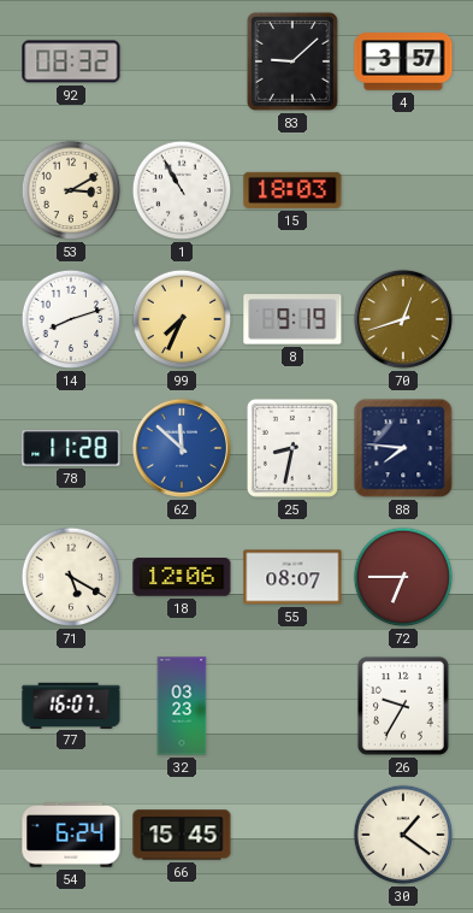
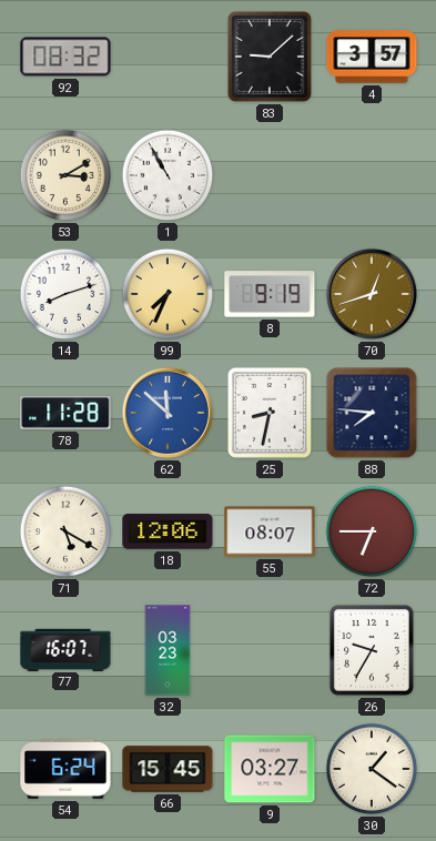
15: 18:03 -> none (292, 190)
9: none -> 03:27 (270, 769)
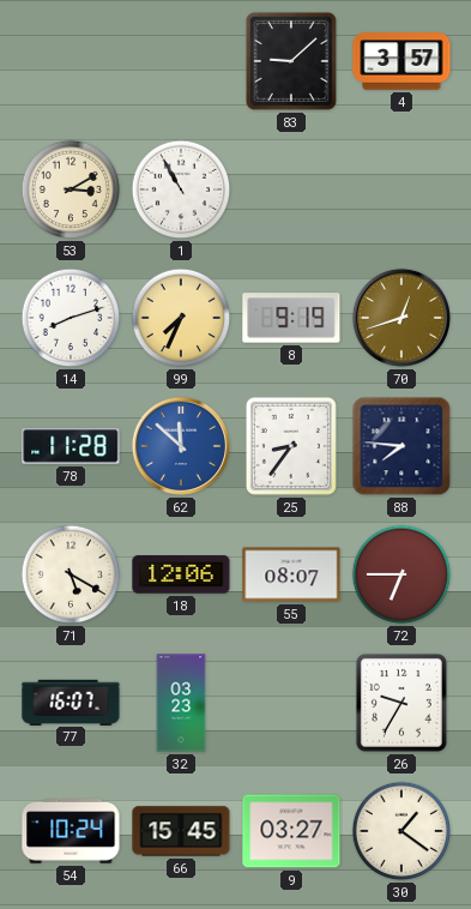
92: 08:32 -> none (65, 57)
25: 8:32 -> 8:36 (291, 446)
54: 6:24 -> 10:24 (71, 831)
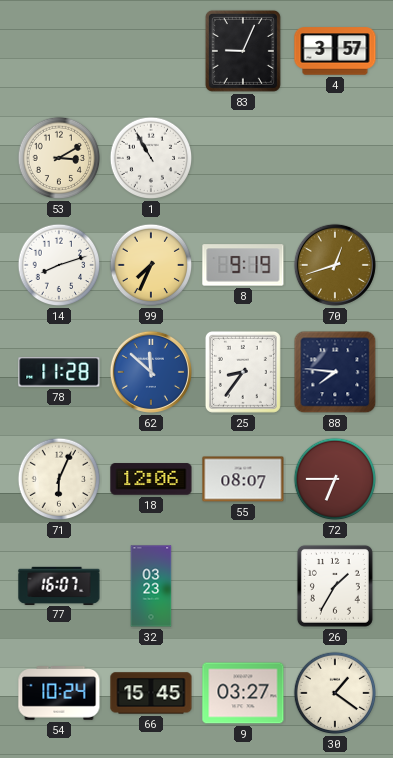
83: 9:08 -> 9:04 (243, 51)
71: 5:20 -> 6:04 (59, 479)
26: 9:35 -> 1:35 (335, 586)
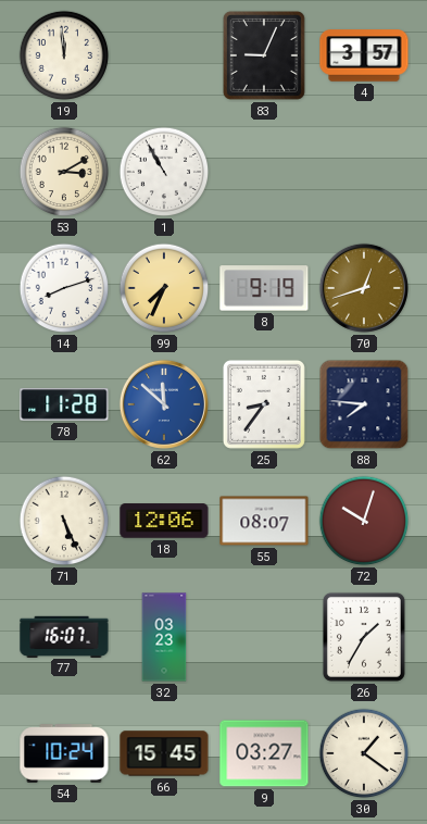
19: none -> 11:59 (64, 55)
71: 6:04 -> 5:26 (64, 521)
72: 6:45 -> 10:03 (364, 521)
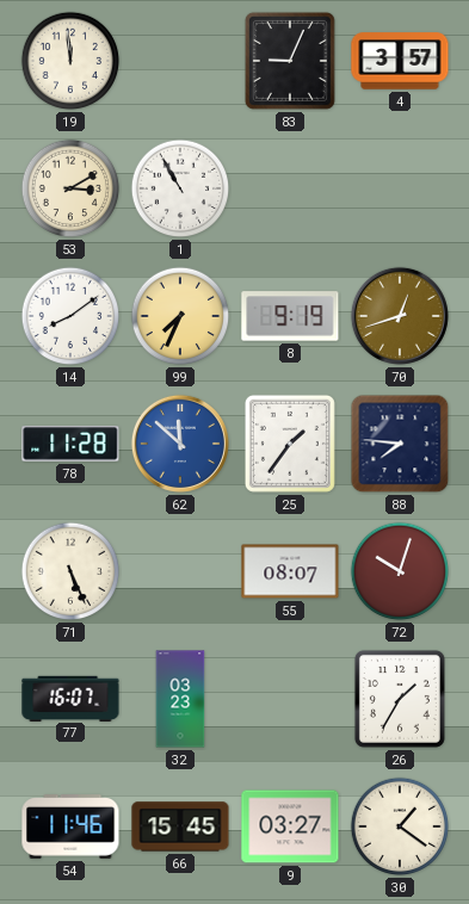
14: 8:12 -> 8:09 (70, 316)
25: 8:36 -> 1:36 (290, 444)
18: 12:06 -> none (164, 521)
54: 10:24 -> 11:46 (70, 826)
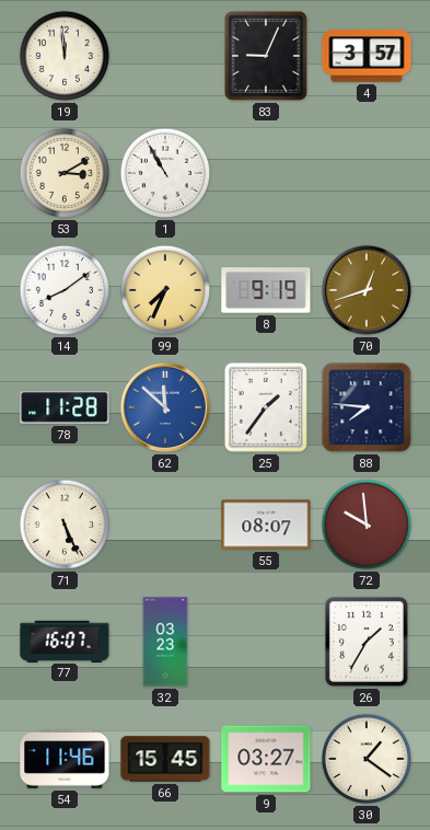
72: 10:03 -> 9:59 (367, 524)
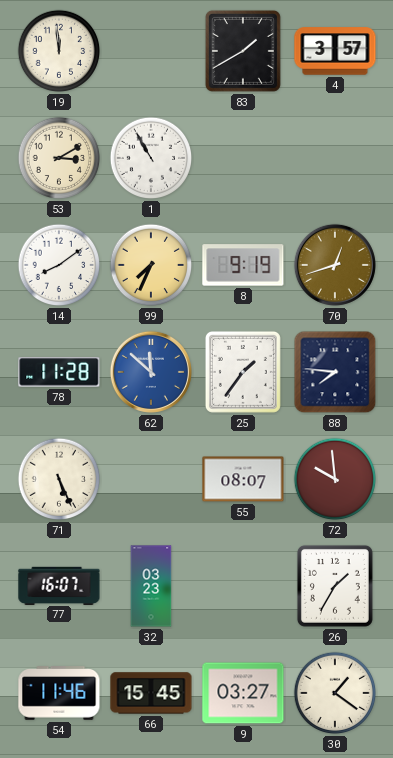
83: 9:04 -> 1:40 (243, 51)
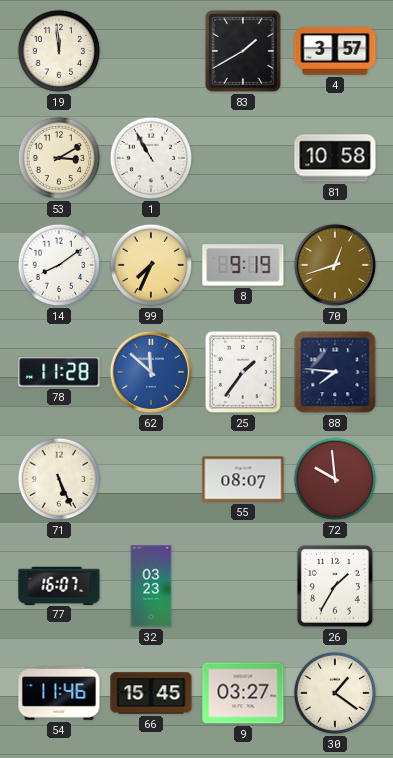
81: none -> 10:58 (335, 158)
